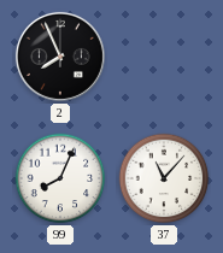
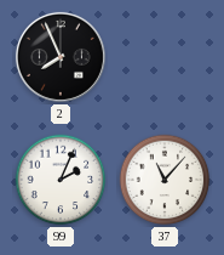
99: 8:04 -> 2:04 (61, 180)
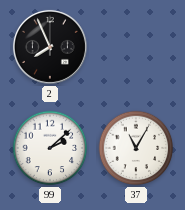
99: 2:04 -> 2:08 (50, 148)
37: 11:07 -> 11:05 (136, 148)
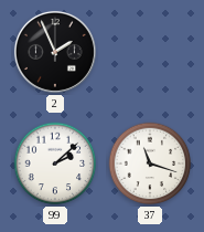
2: 7:56 -> 1:56 (55, 52)
37: 11:05 -> 11:18 (150, 164)
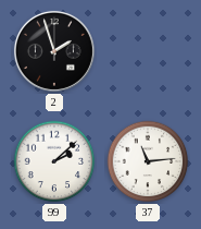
2: 1:56 -> 1:57 (54, 51)
37: 11:18 -> 11:14 (148, 161)
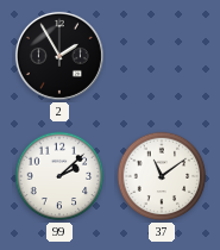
2: 1:57 -> 1:55 (59, 56)
37: 11:14 -> 11:09 (162, 176)
